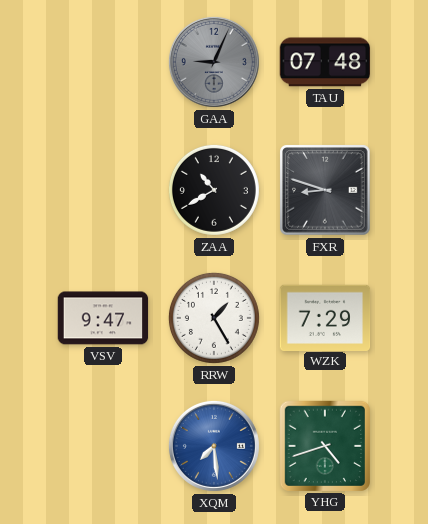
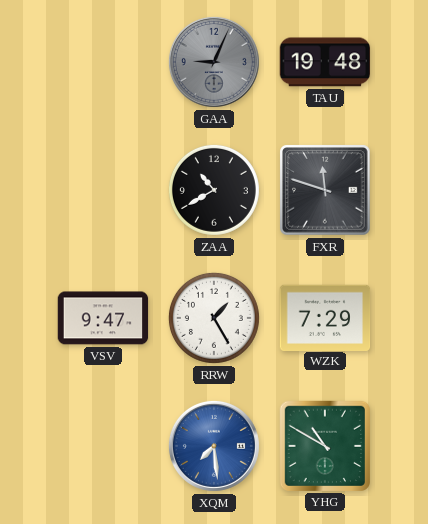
TAU: 07:48 -> 19:48 (325, 62)
FXR: 8:48 -> 11:48 (325, 190)
YHG: 4:42 -> 10:50 (324, 445)
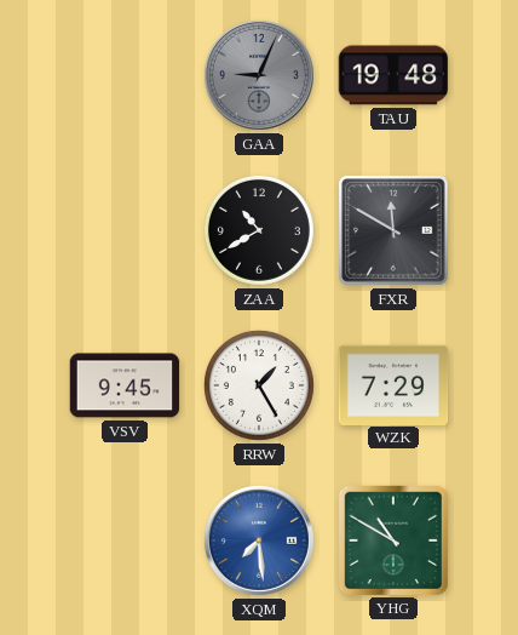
FXR: 11:48 -> 11:50 (393, 230)
VSV: 9:47 -> 9:45 (125, 385)
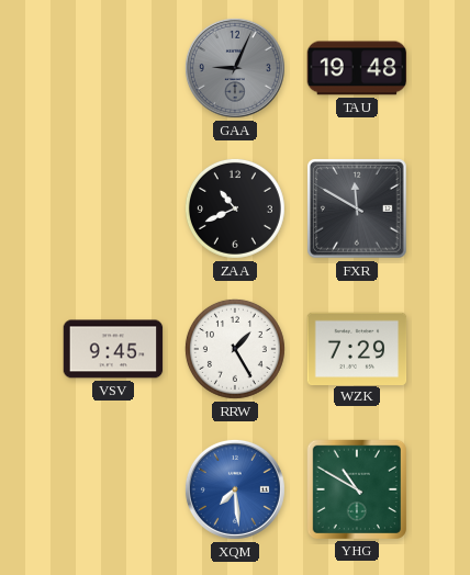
ZAA: 10:40 -> 10:41 (235, 208)
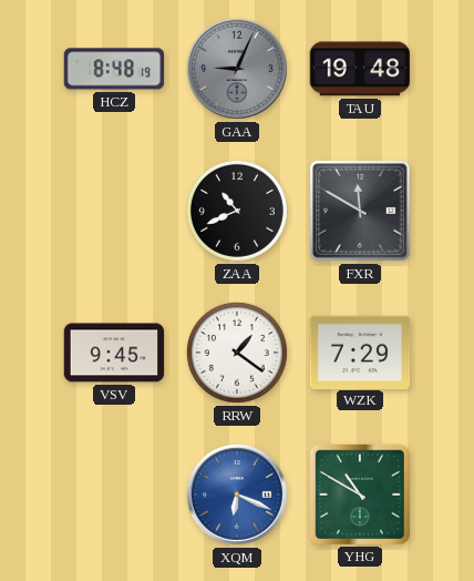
HCZ: none -> 8:48 (114, 69)
RRW: 1:25 -> 1:21 (237, 353)
XQM: 7:29 -> 6:19 (237, 495)
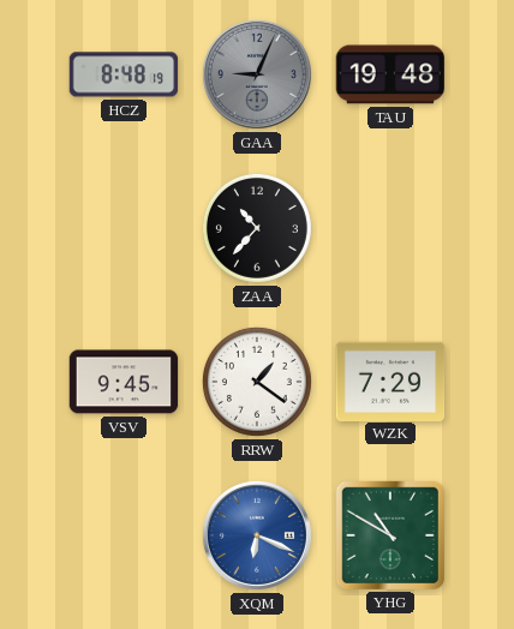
ZAA: 10:41 -> 10:37 (257, 228)
FXR: 11:50 -> none (360, 211)
